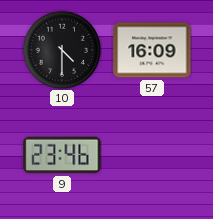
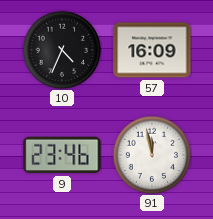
10: 4:30 -> 4:34 (62, 50)
91: none -> 11:58 (152, 155)
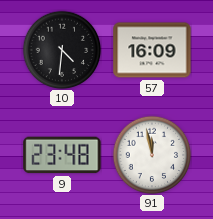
10: 4:34 -> 4:31 (62, 50)
9: 23:46 -> 23:48 (62, 155)
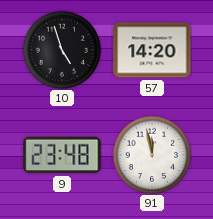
10: 4:31 -> 4:57 (62, 50)
57: 16:09 -> 14:20 (152, 50)
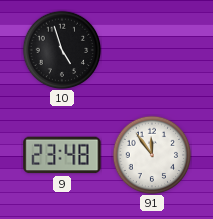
57: 14:20 -> none (152, 50)
91: 11:58 -> 11:54 (152, 155)
